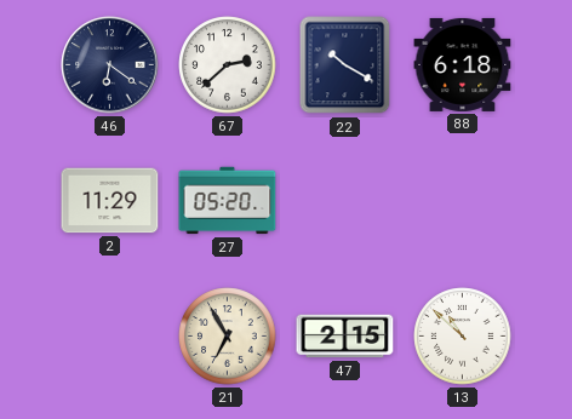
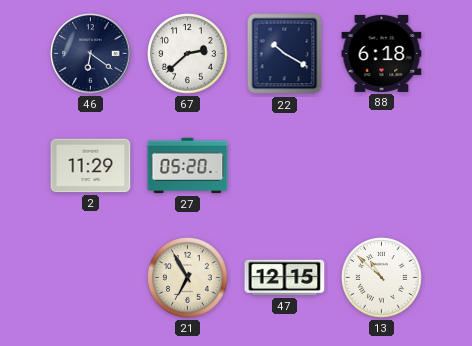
47: 2:15 -> 12:15 (285, 278)
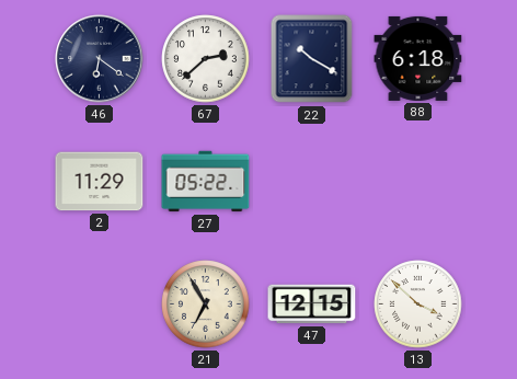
27: 05:20 -> 05:22 (206, 182)
13: 10:52 -> 3:52 (418, 305)
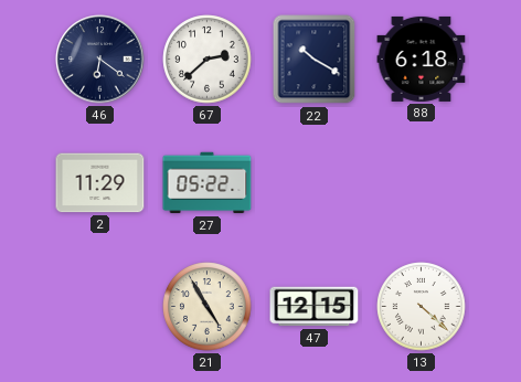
21: 6:55 -> 4:55 (208, 307)
13: 3:52 -> 4:22 (422, 307)
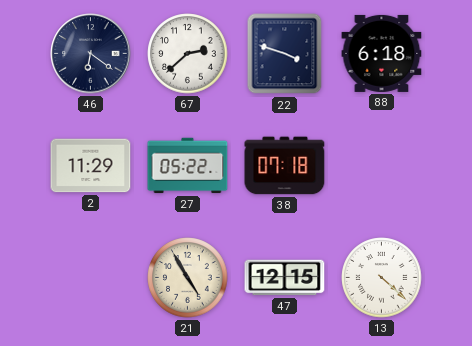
22: 10:20 -> 3:48 (285, 54)
38: none -> 07:18 (285, 166)
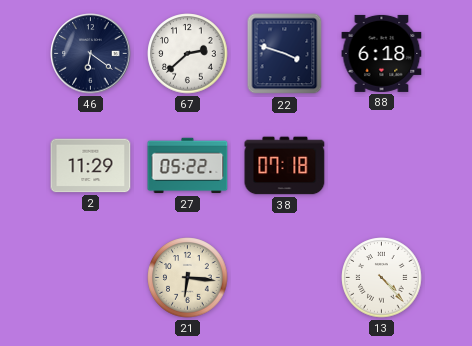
21: 4:55 -> 6:16 (188, 278)
47: 12:15 -> none (285, 278)
13: 4:22 -> 4:23 (382, 278)
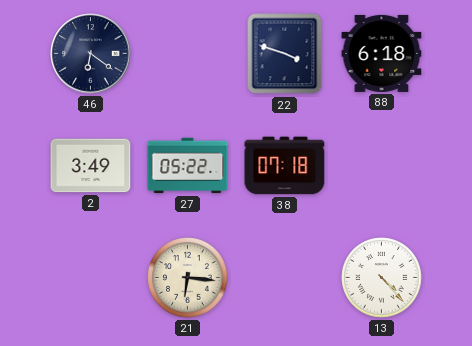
67: 2:38 -> none (188, 54)
2: 11:29 -> 3:49 (91, 166)
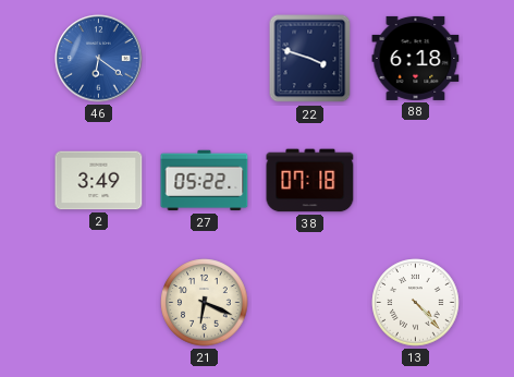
46 dial: navy -> blue (99, 59)
21: 6:16 -> 6:19 (205, 303)
